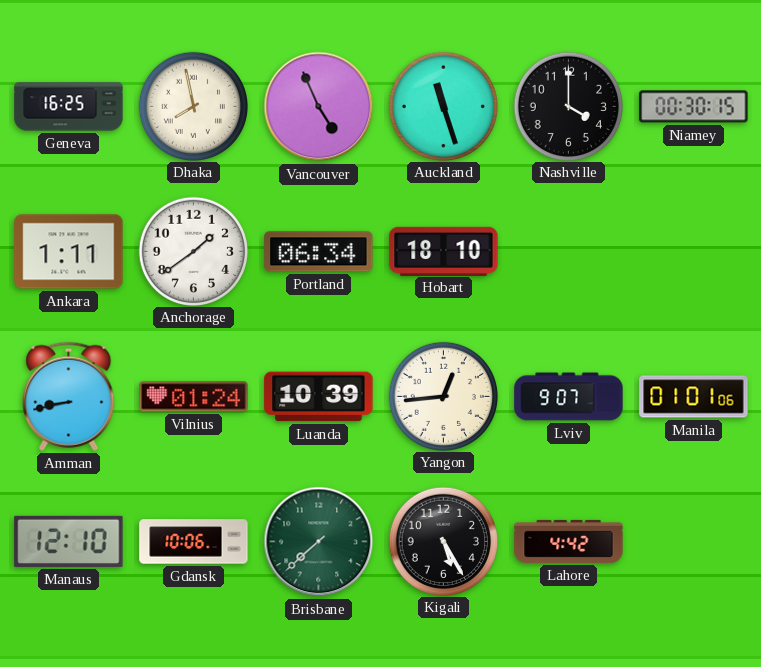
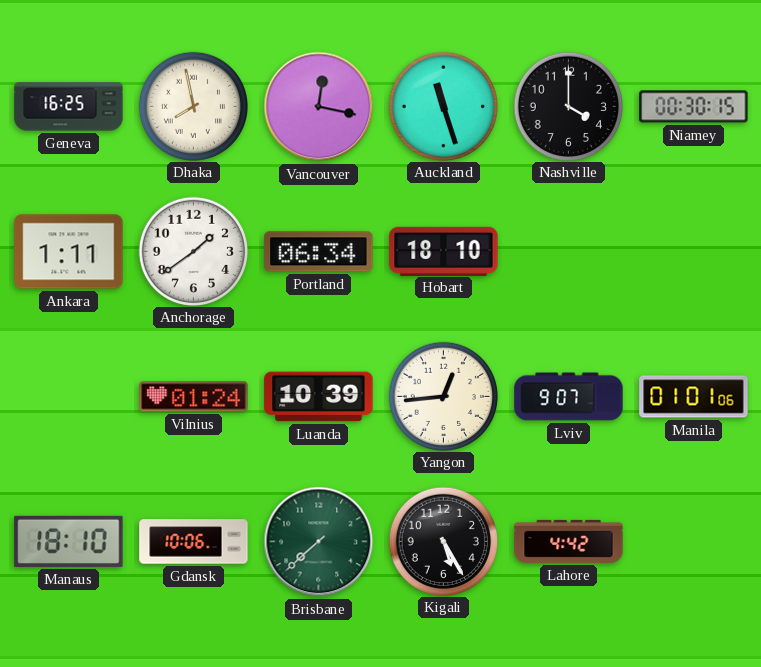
Vancouver: 4:56 -> 12:17 (319, 107)
Amman: 8:43 -> none (69, 396)
Manaus: 12:10 -> 18:10 (69, 541)
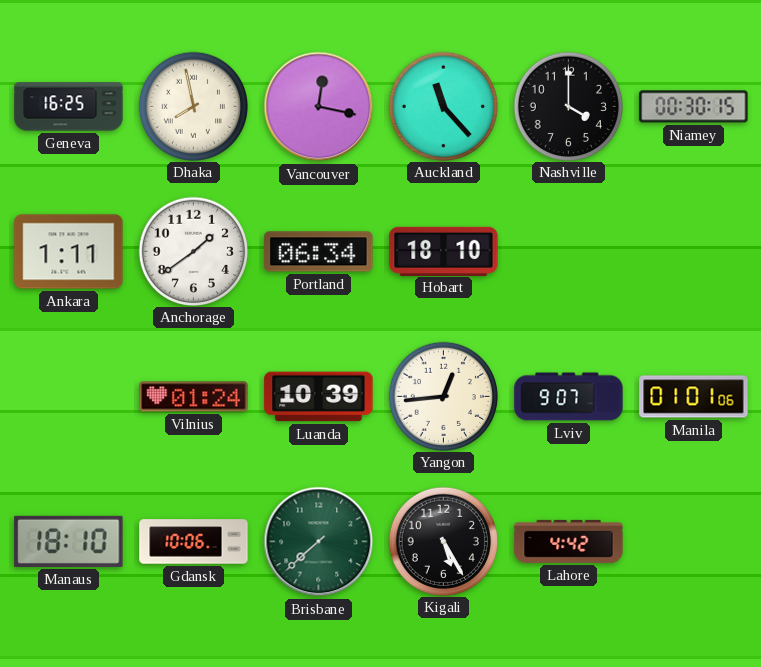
Auckland: 11:27 -> 11:23 (443, 106)
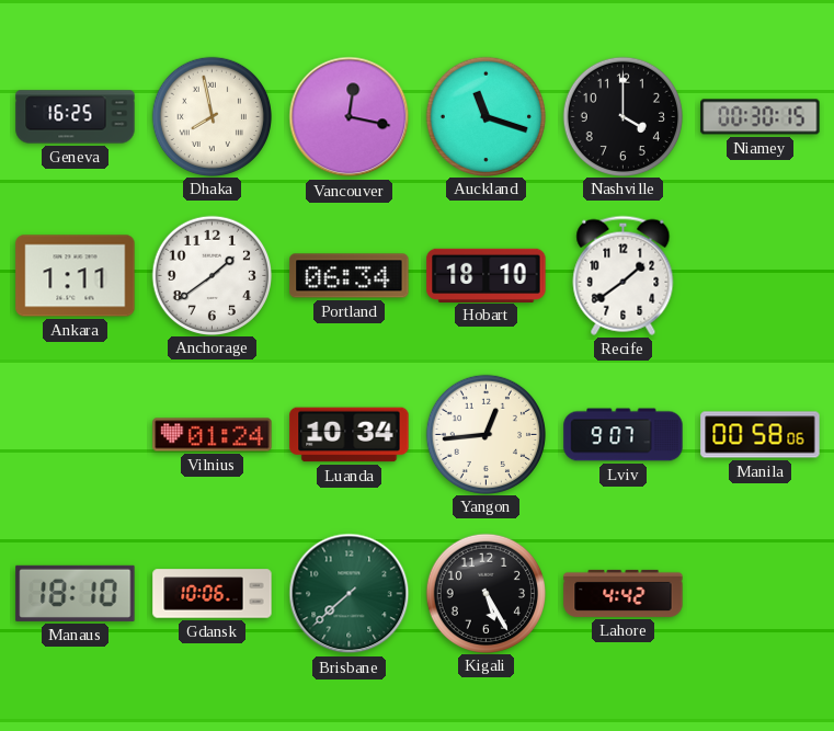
Auckland: 11:23 -> 11:18 (485, 116)
Recife: none -> 1:39 (624, 275)
Luanda: 10:39 -> 10:34 (350, 435)
Manila: 01:01 -> 00:58 (761, 435)
